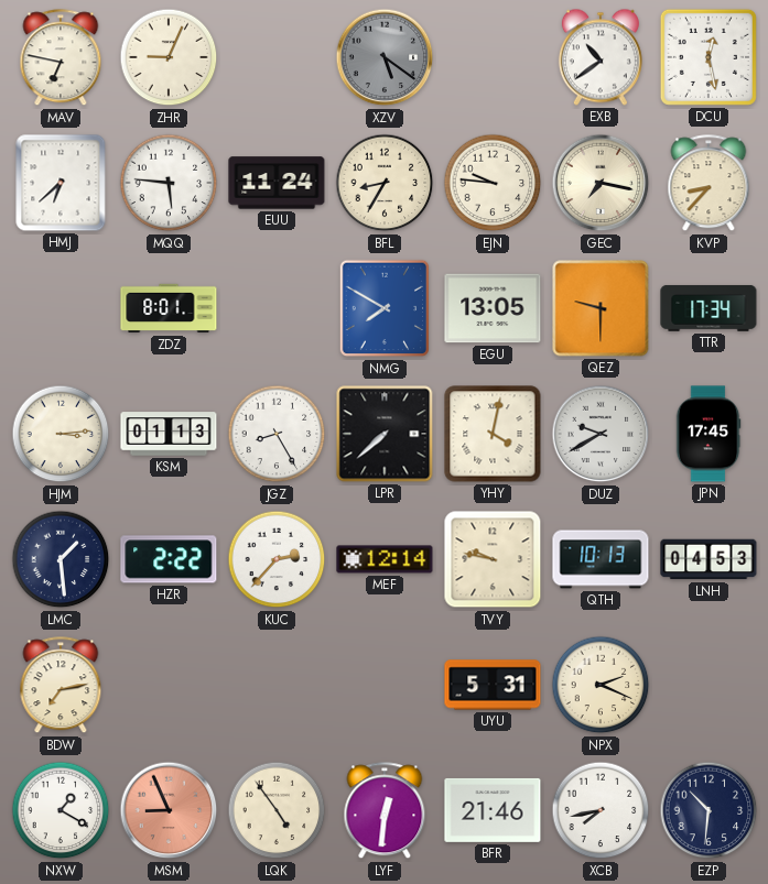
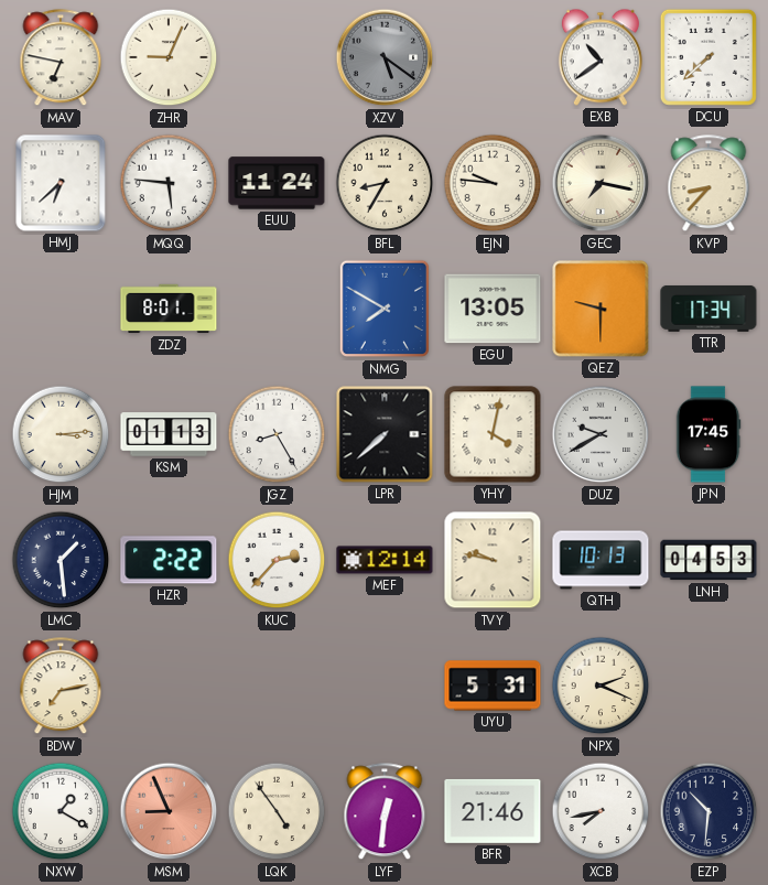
DCU: 12:28 -> 7:38 (708, 57)
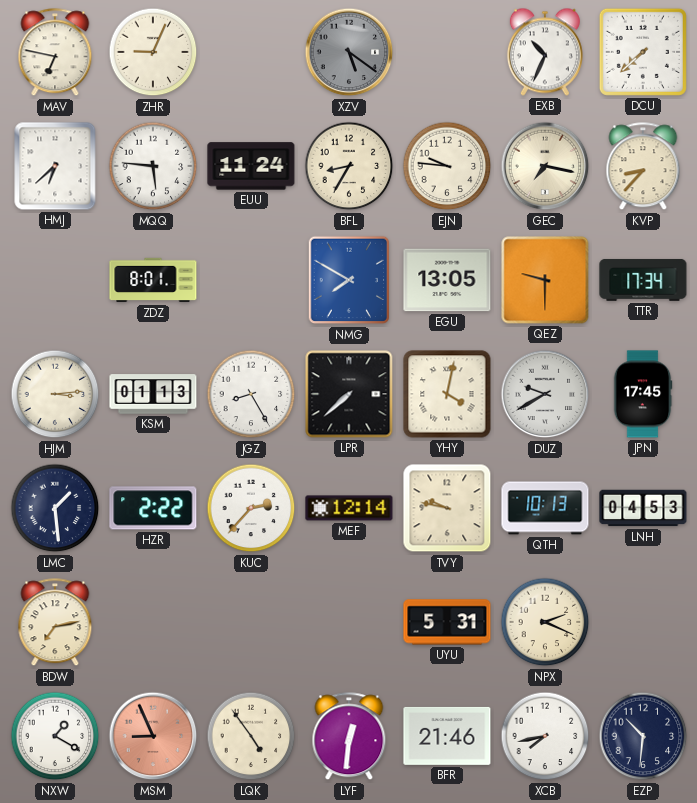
EXB: 10:39 -> 10:34 (545, 52)
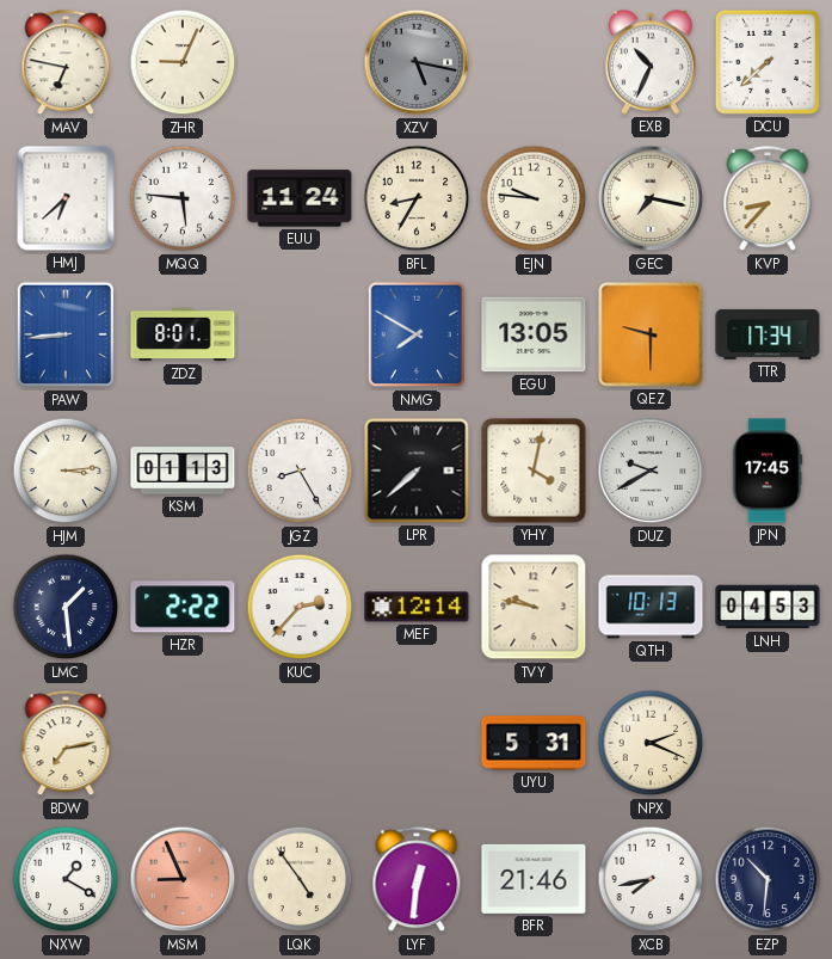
XZV: 5:21 -> 5:17 (417, 62)
PAW: none -> 8:44 (66, 334)
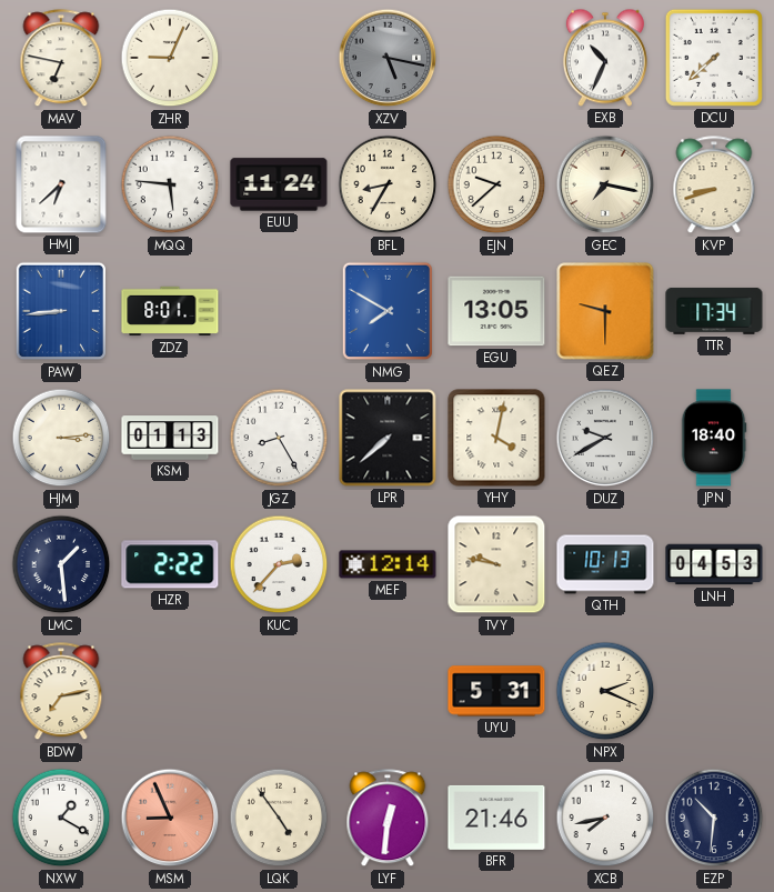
EJN: 9:46 -> 9:38 (496, 184)
KVP: 8:37 -> 8:42 (714, 186)
JPN: 17:45 -> 18:40 (714, 438)
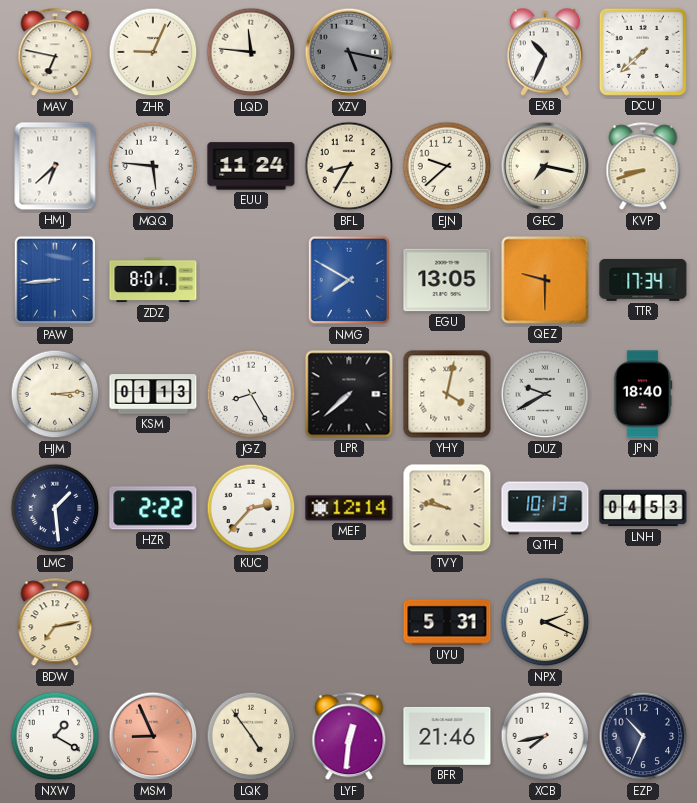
LQD: none -> 11:46 (251, 52)
EZP: 10:31 -> 10:34 (643, 736)
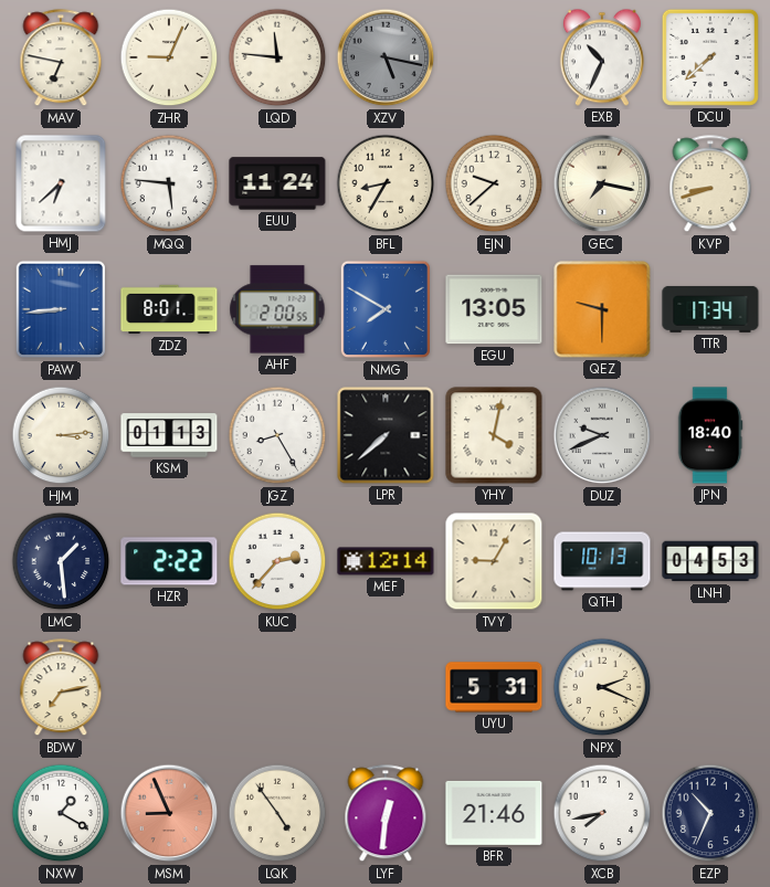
AHF: none -> 2:00 (277, 309)
DUZ: 9:40 -> 9:41 (602, 435)
TVY: 9:47 -> 9:05 (494, 561)
